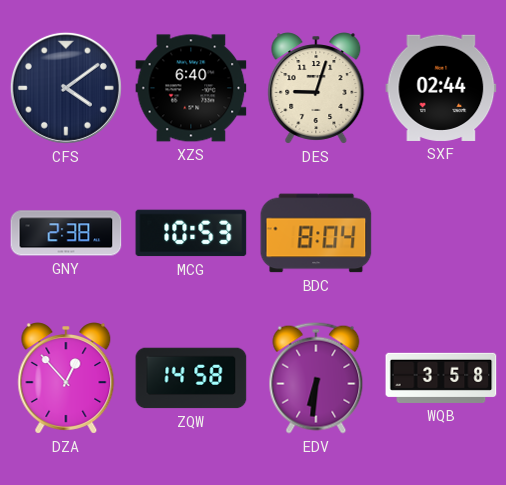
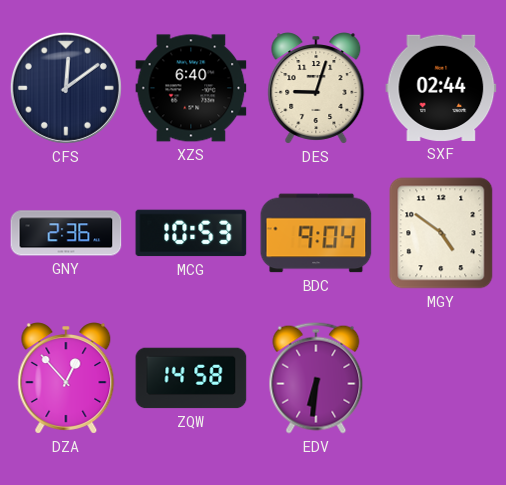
CFS: 4:09 -> 12:09 (66, 88)
GNY: 2:38 -> 2:36 (66, 233)
BDC: 8:04 -> 9:04 (316, 233)
MGY: none -> 4:51 (441, 233)
WQB: 3:58 -> none (441, 378)
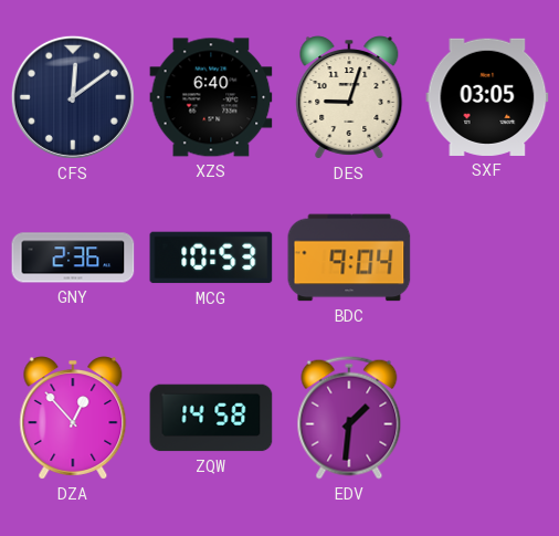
SXF: 02:44 -> 03:05 (487, 97)
MGY: 4:51 -> none (441, 233)
EDV: 6:31 -> 1:31 (349, 418)
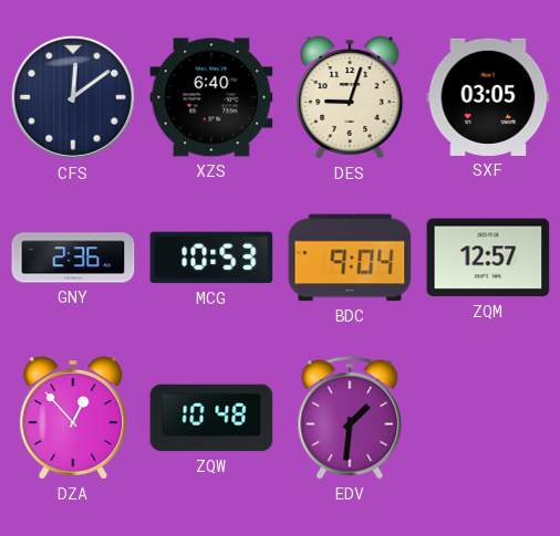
ZQM: none -> 12:57 (488, 258)
ZQW: 14:58 -> 10:48 (211, 418)
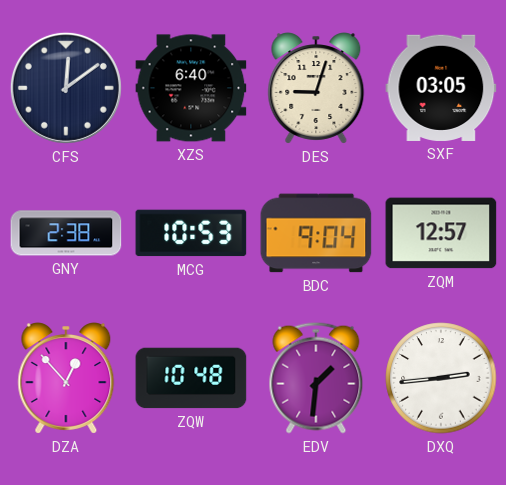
GNY: 2:36 -> 2:38 (66, 233)
DXQ: none -> 2:44 (441, 378)
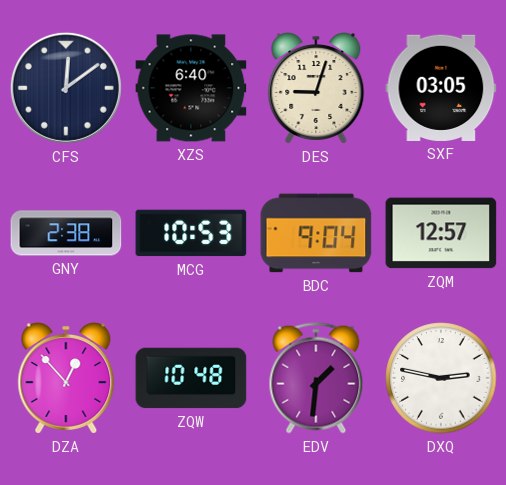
DXQ: 2:44 -> 2:47 (441, 378)
